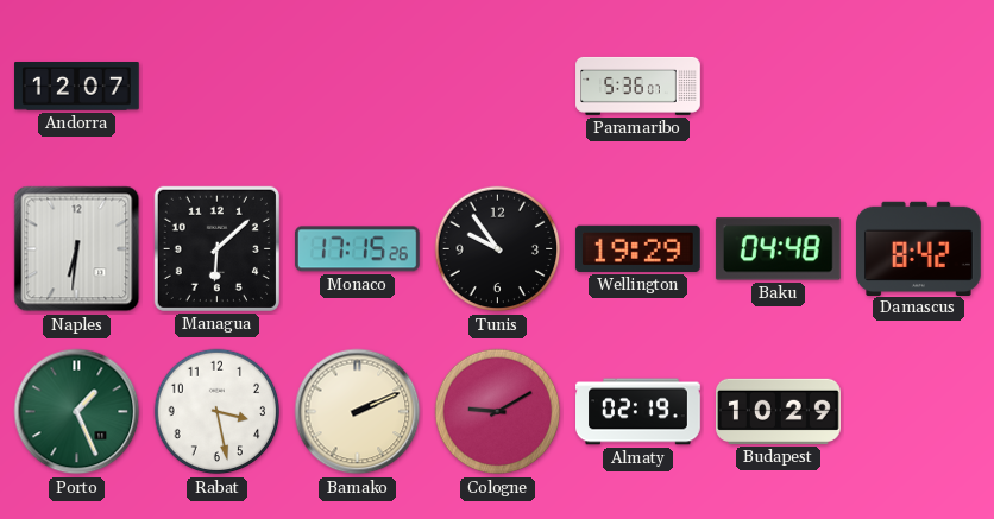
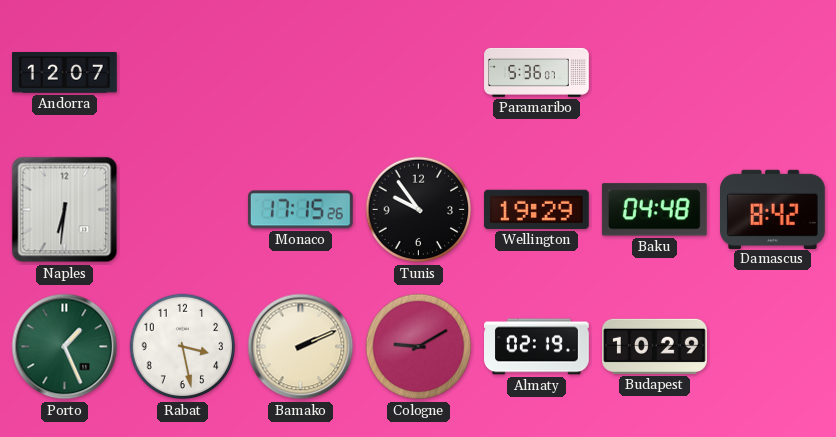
Managua: 6:08 -> none (216, 248)
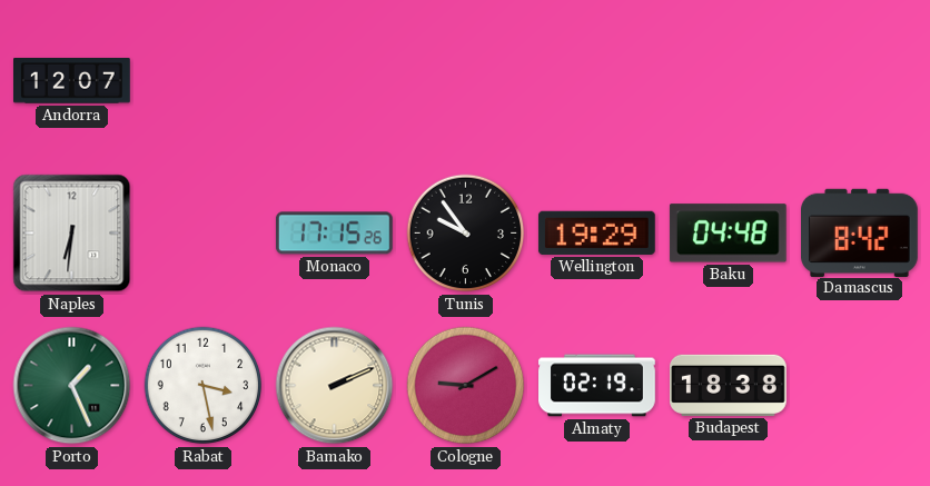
Paramaribo: 5:36 -> none (537, 72)
Budapest: 10:29 -> 18:38 (729, 385)
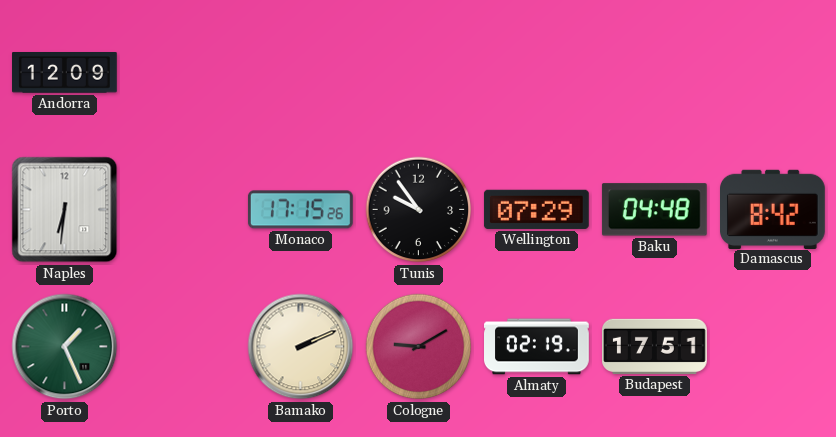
Andorra: 12:07 -> 12:09 (65, 73)
Wellington: 19:29 -> 07:29 (536, 209)
Rabat: 3:28 -> none (204, 386)
Budapest: 18:38 -> 17:51 (655, 346)
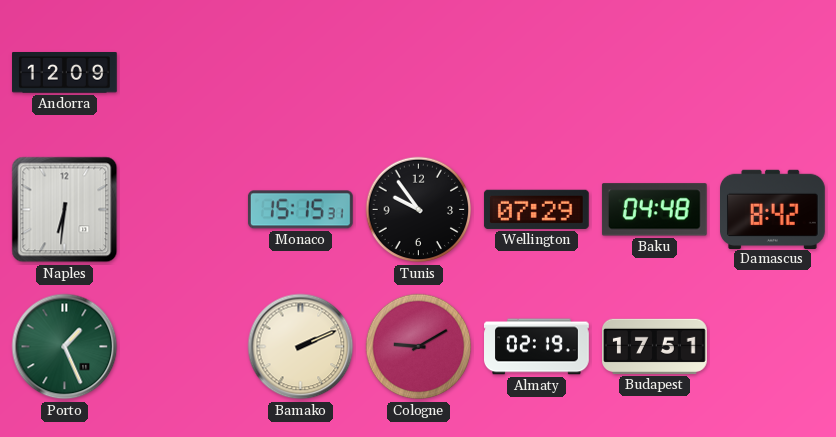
Monaco: 17:15 -> 15:15 (300, 210)
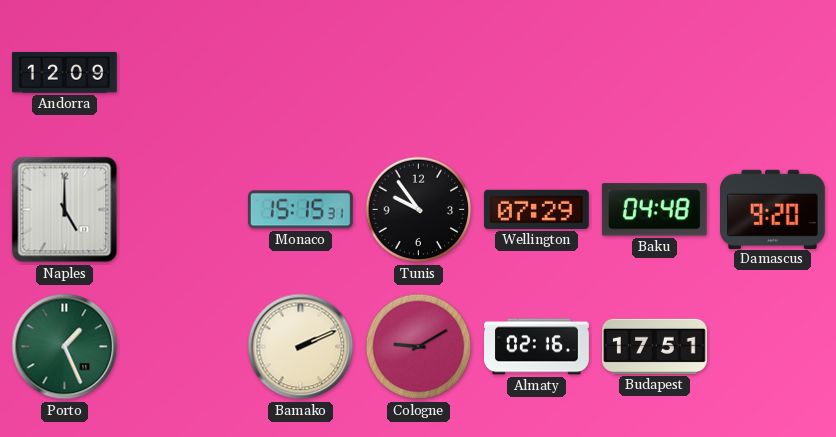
Naples: 6:31 -> 5:00 (65, 210)
Damascus: 8:42 -> 9:20 (773, 209)
Almaty: 02:19 -> 02:16 (537, 347)
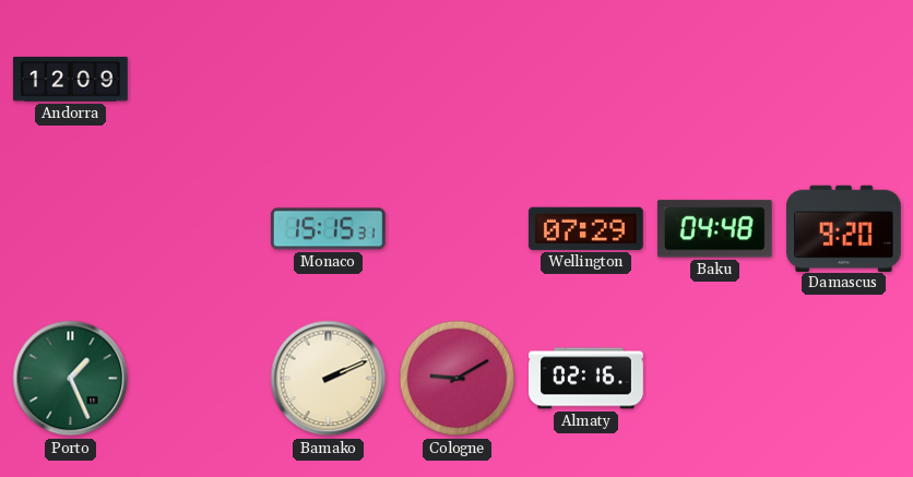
Naples: 5:00 -> none (65, 210)
Tunis: 9:54 -> none (419, 210)
Budapest: 17:51 -> none (655, 346)
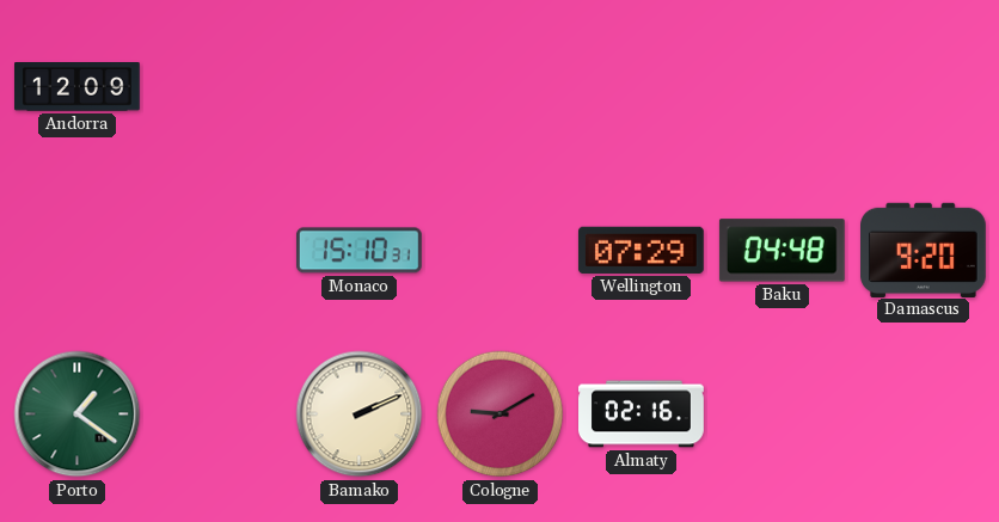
Monaco: 15:15 -> 15:10 (358, 251)
Porto: 1:26 -> 1:21 (78, 414)
